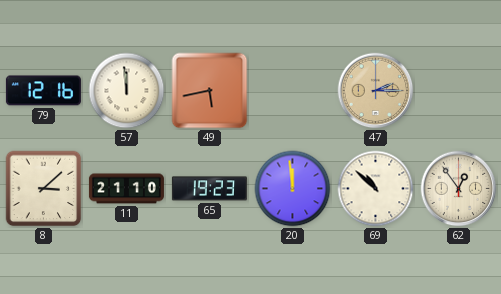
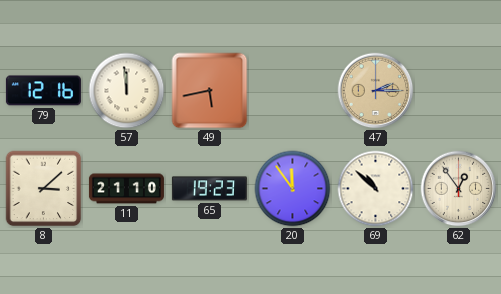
20: 11:59 -> 11:54 (293, 189)
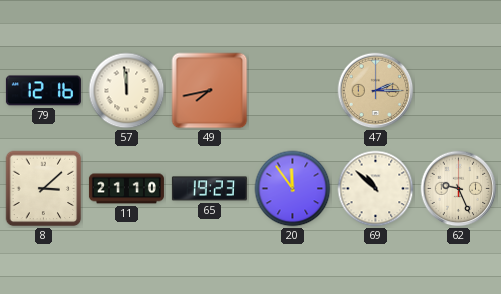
49: 5:43 -> 7:43 (210, 91)
62: 12:54 -> 9:26 (459, 189)
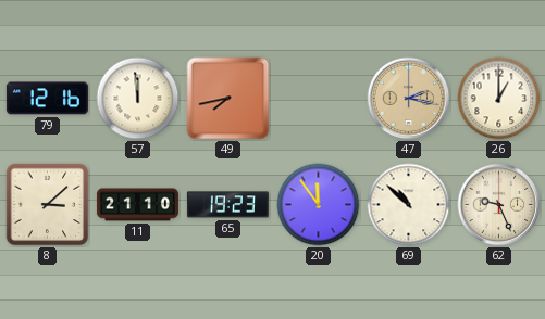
47: 2:15 -> 2:17 (409, 99)
26: none -> 1:00 (499, 99)
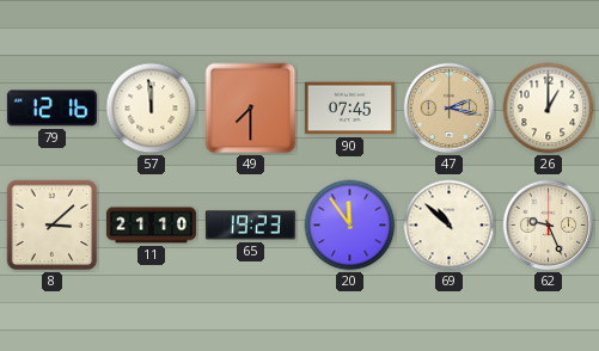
49: 7:43 -> 7:30 (251, 109)
90: none -> 07:45 (349, 109)
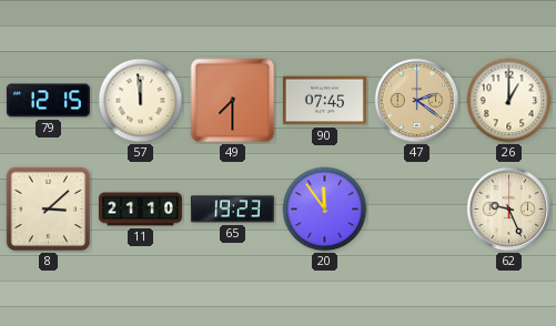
79: 12:16 -> 12:15 (48, 101)
47: 2:17 -> 2:21 (417, 101)
69: 10:52 -> none (450, 226)
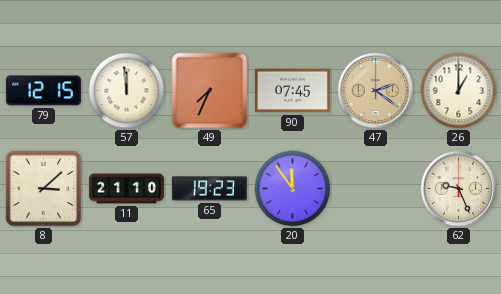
49: 7:30 -> 7:34 (210, 91)
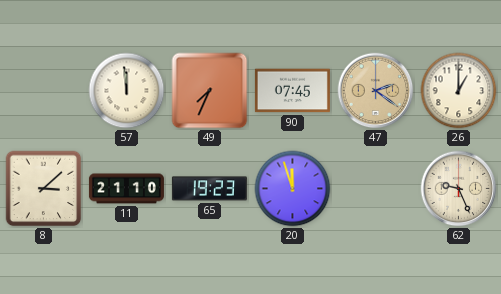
79: 12:15 -> none (43, 91)
20: 11:54 -> 11:57 (293, 189)
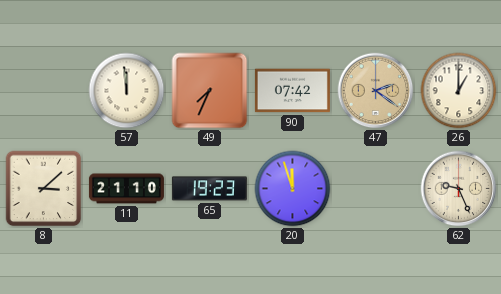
90: 07:45 -> 07:42 (292, 91)
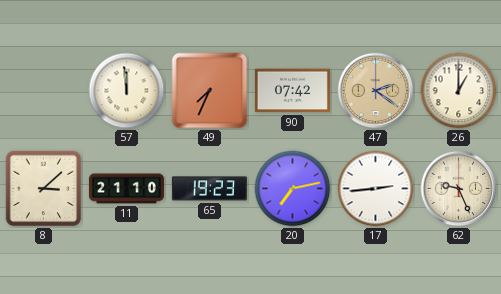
20: 11:57 -> 7:13 (293, 189)
17: none -> 2:44 (376, 189)
